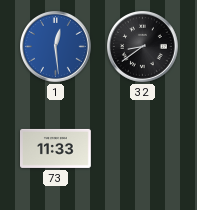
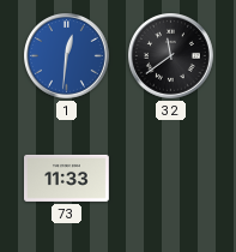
1: 12:29 -> 12:31 (67, 56)
32: 8:39 -> 11:39 (171, 56)
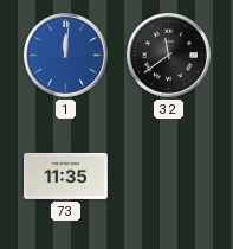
1: 12:31 -> 12:01 (66, 56)
73: 11:33 -> 11:35 (66, 175)
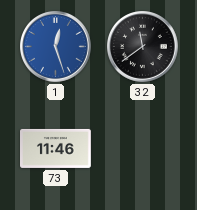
1: 12:01 -> 12:27 (56, 47)
73: 11:35 -> 11:46 (56, 148)
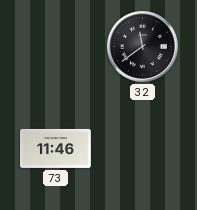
1: 12:27 -> none (56, 47)
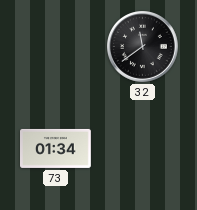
73: 11:46 -> 01:34 (56, 148)
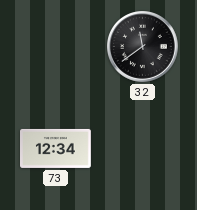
73: 01:34 -> 12:34 (56, 148)
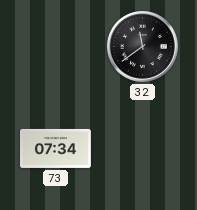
73: 12:34 -> 07:34 (56, 148)
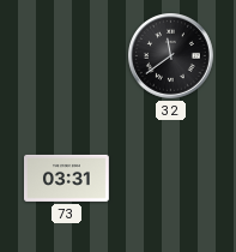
73: 07:34 -> 03:31 (67, 178)
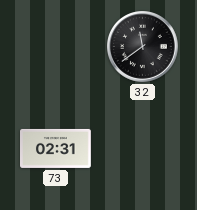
73: 03:31 -> 02:31 (56, 148)
